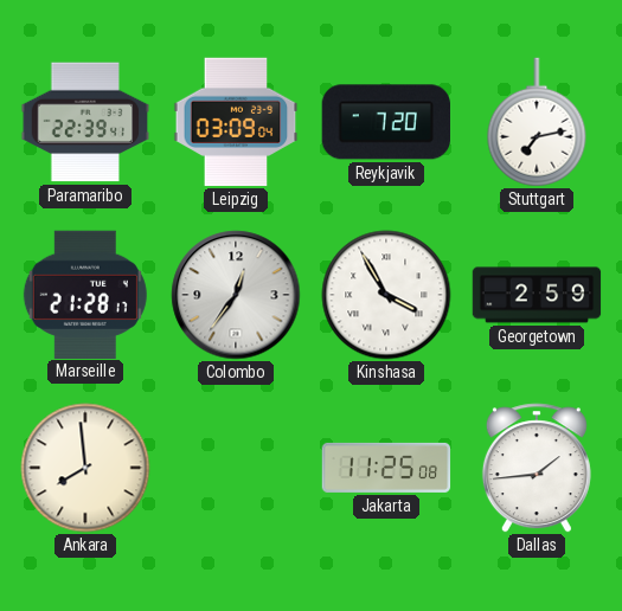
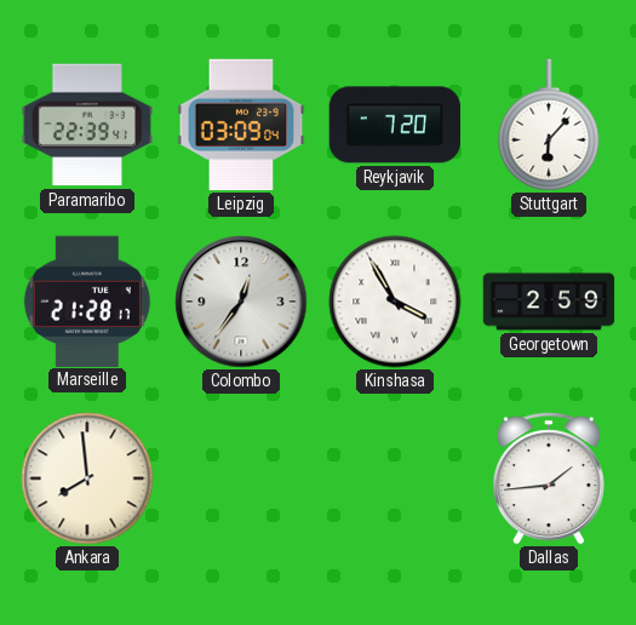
Stuttgart: 7:13 -> 6:07 (549, 125)
Jakarta: 11:25 -> none (386, 468)
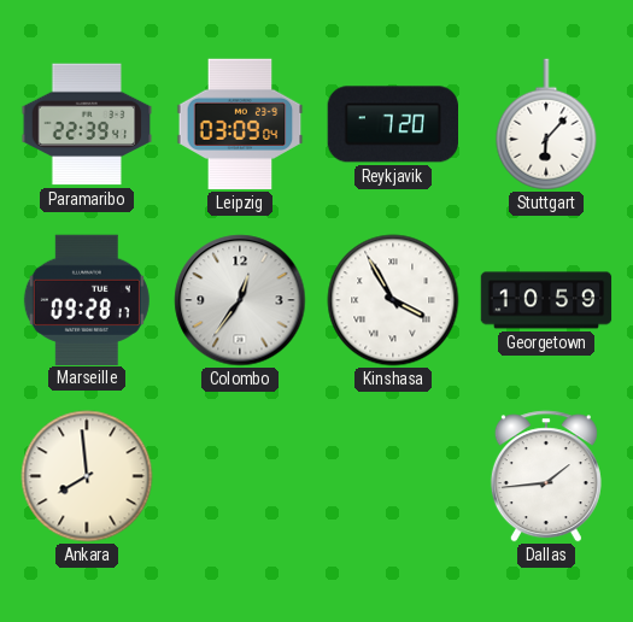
Marseille: 21:28 -> 09:28 (87, 299)
Georgetown: 2:59 -> 10:59 (546, 300)
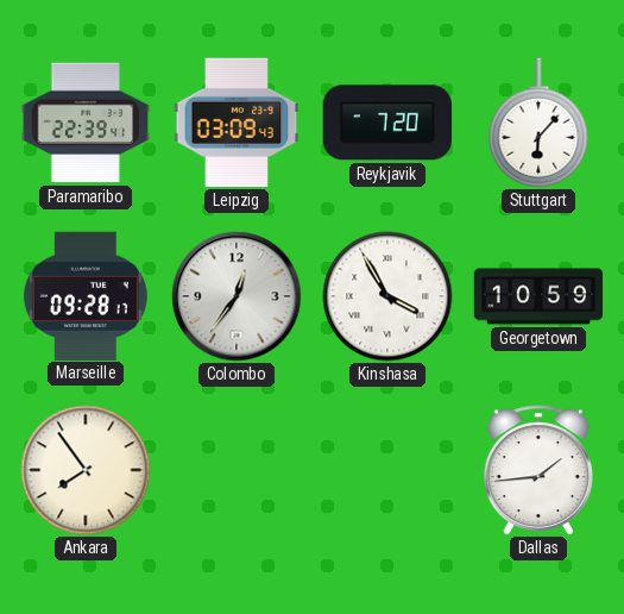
Leipzig: 03:09:04 -> 03:09:43 (237, 123)
Ankara: 7:59 -> 7:54 (86, 470)
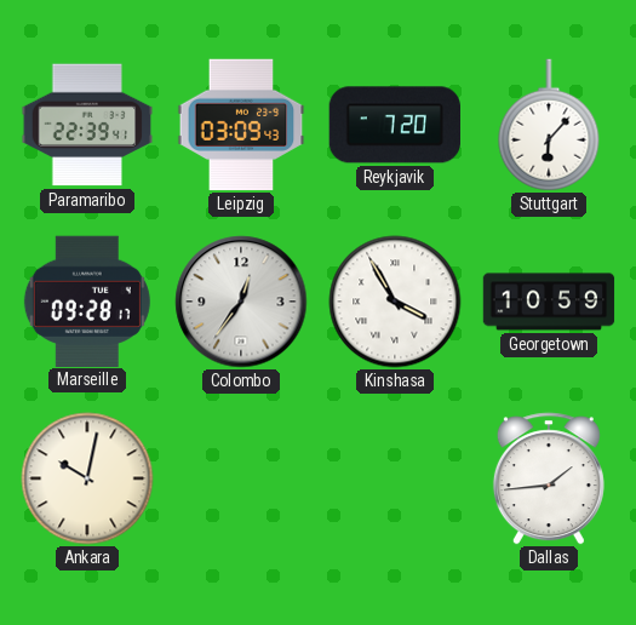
Ankara: 7:54 -> 10:02 (87, 478)
